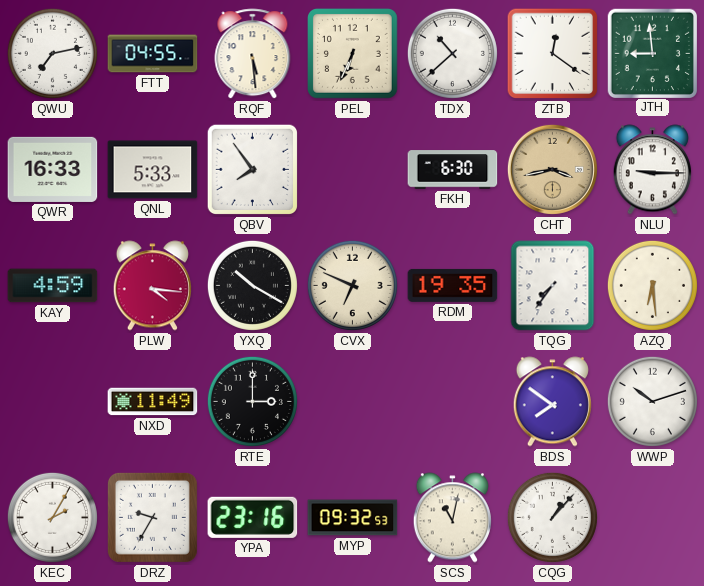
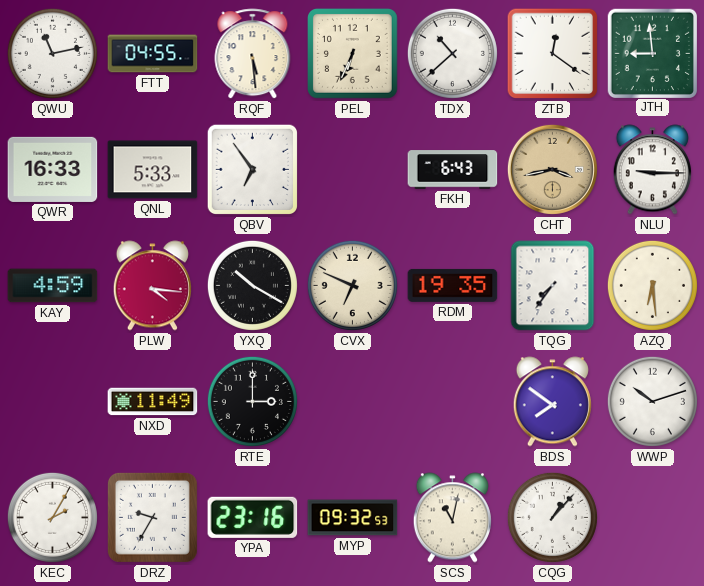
QWU: 7:13 -> 11:13 (52, 53)
QBV: 7:54 -> 6:54 (253, 170)
FKH: 6:30 -> 6:43 (453, 170)
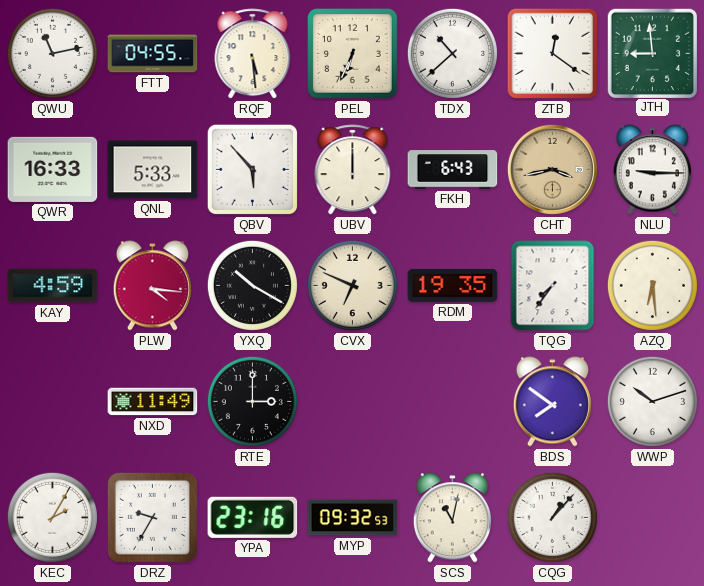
QBV: 6:54 -> 5:53 (253, 170)
UBV: none -> 12:00 (353, 170)
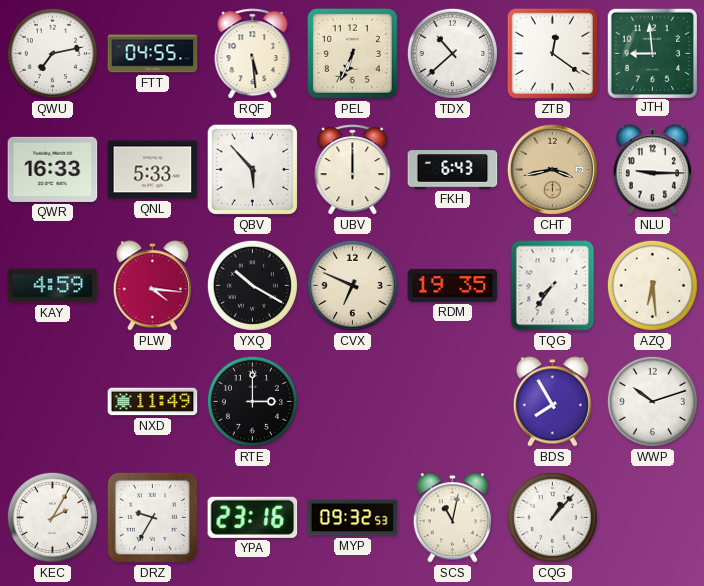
QWU: 11:13 -> 7:13 (52, 53)
BDS: 7:51 -> 7:55 (552, 402)
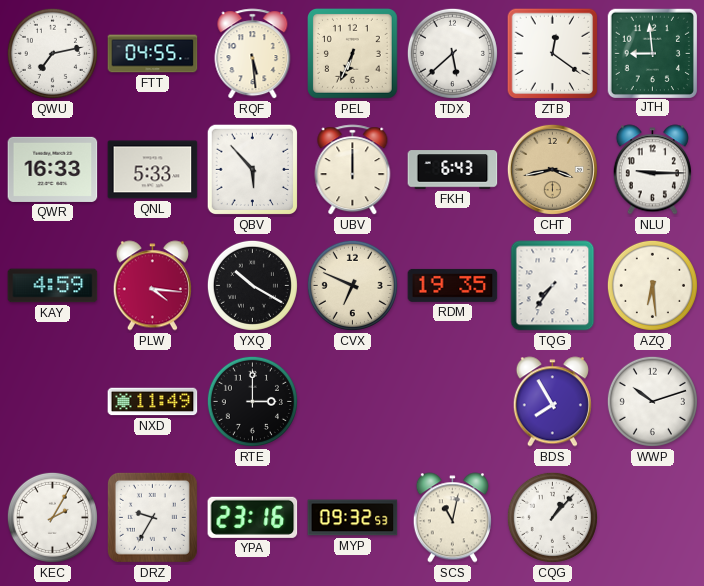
TDX: 10:38 -> 5:38 (452, 53)
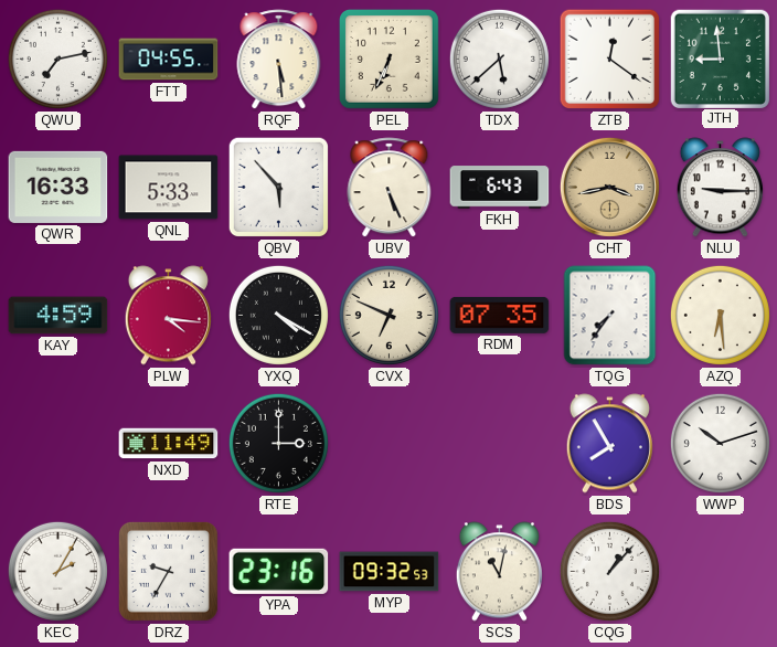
UBV: 12:00 -> 5:26 (390, 188)
YXQ: 10:20 -> 4:20 (278, 315)
RDM: 19:35 -> 07:35 (500, 315)
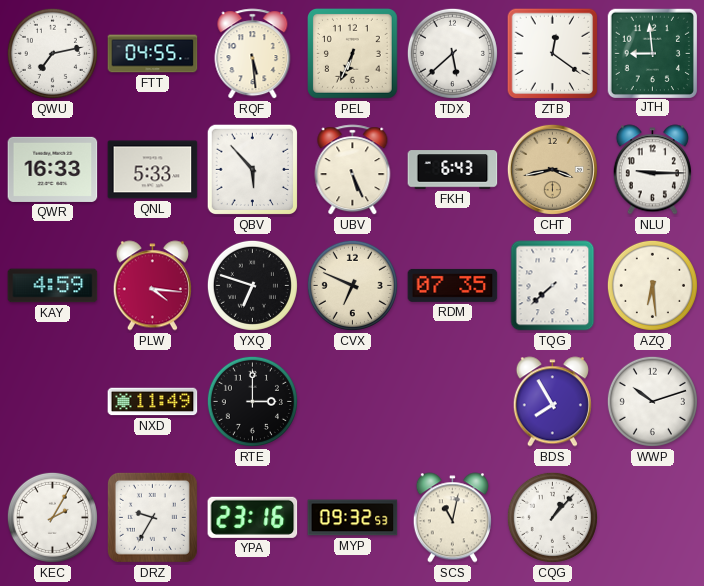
YXQ: 4:20 -> 6:48 (252, 285)
TQG: 7:36 -> 7:38 (553, 286)
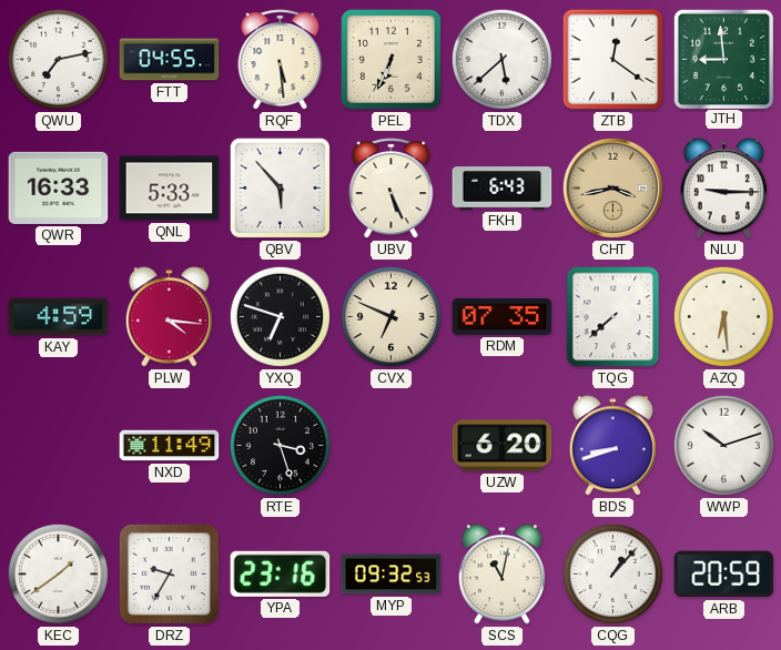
RTE: 3:00 -> 3:27 (280, 445)
UZW: none -> 6:20 (503, 446)
BDS: 7:55 -> 8:42 (612, 446)
KEC: 2:05 -> 1:39 (58, 573)
ARB: none -> 20:59 (724, 575)
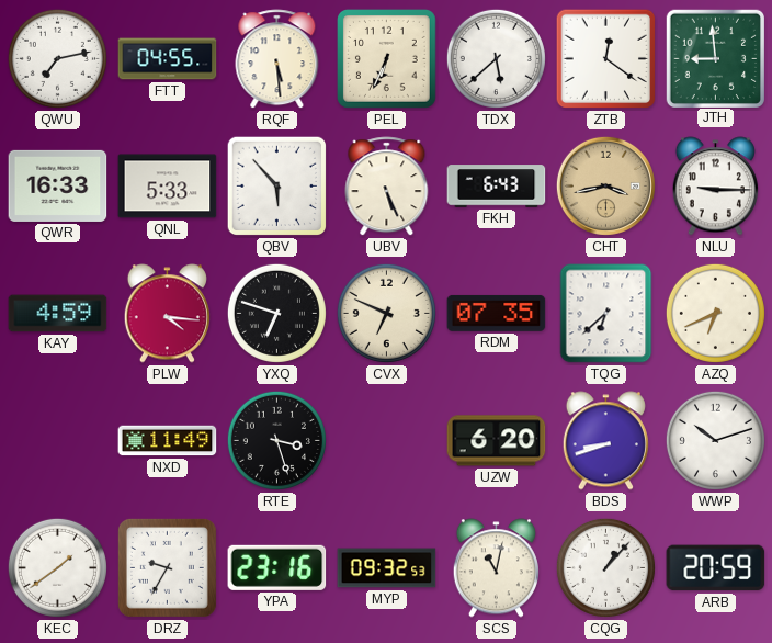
TQG: 7:38 -> 6:38 (606, 314)
AZQ: 6:29 -> 6:41 (715, 313)
